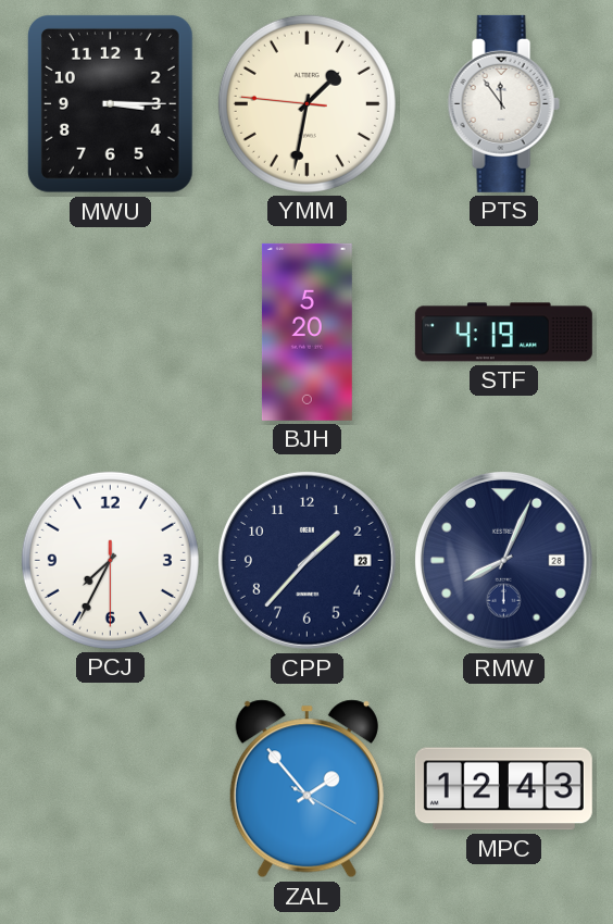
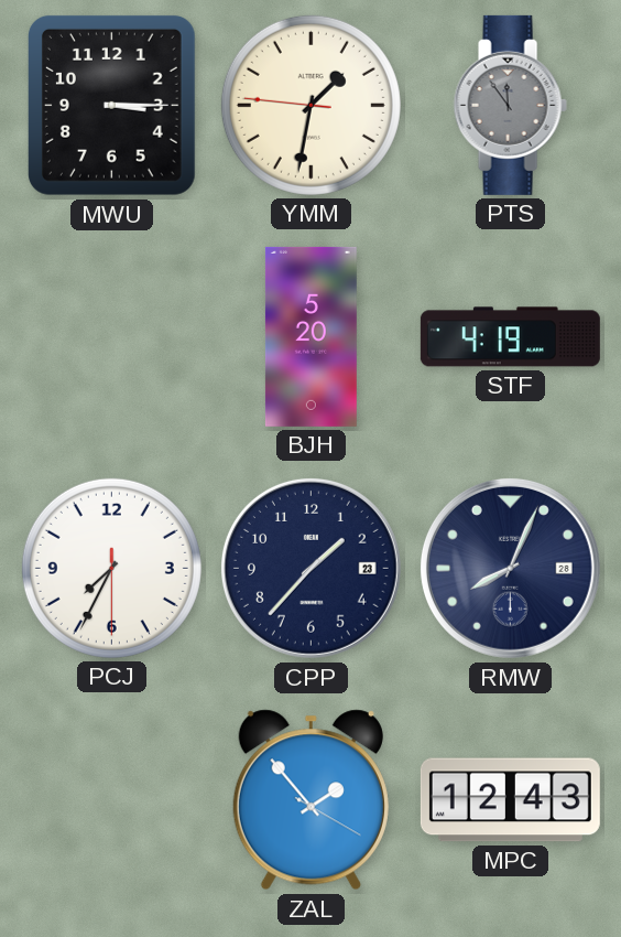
PTS dial: white -> grey (510, 105)
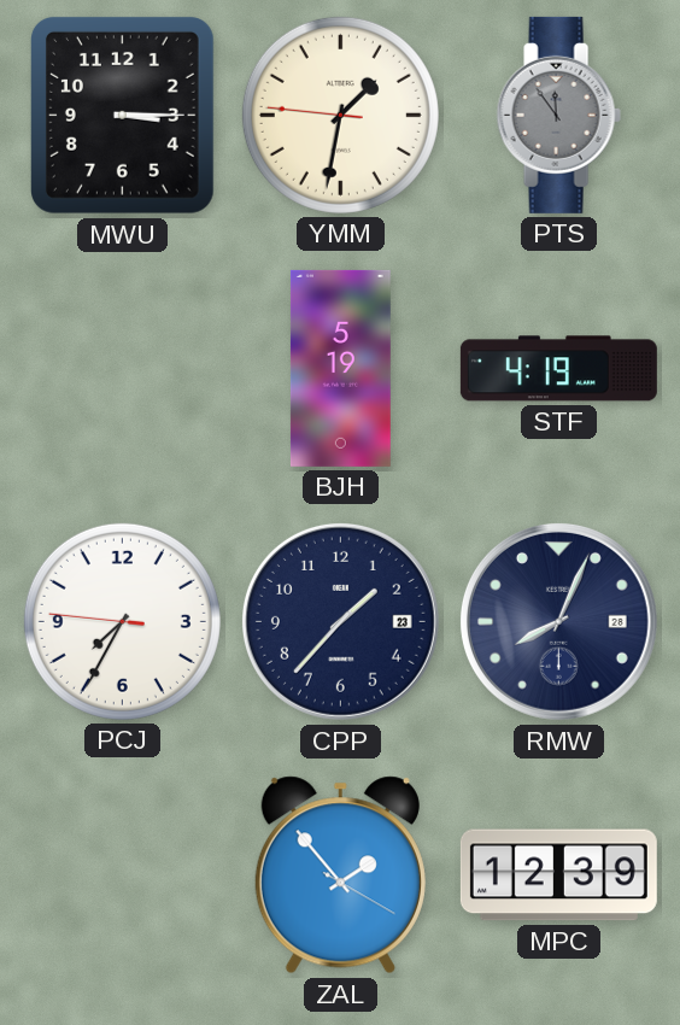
BJH: 5:20 -> 5:19 (340, 368)
PCJ: 7:34:30 -> 7:34:46 (122, 621)
MPC: 12:43 -> 12:39 (558, 875)
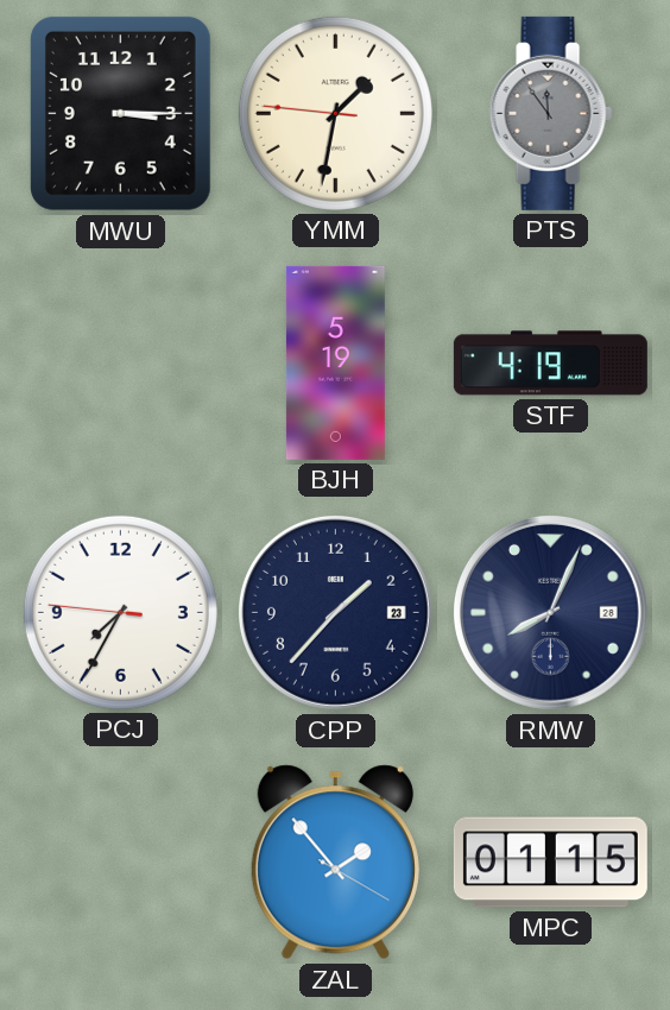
MPC: 12:39 -> 01:15 (550, 863)
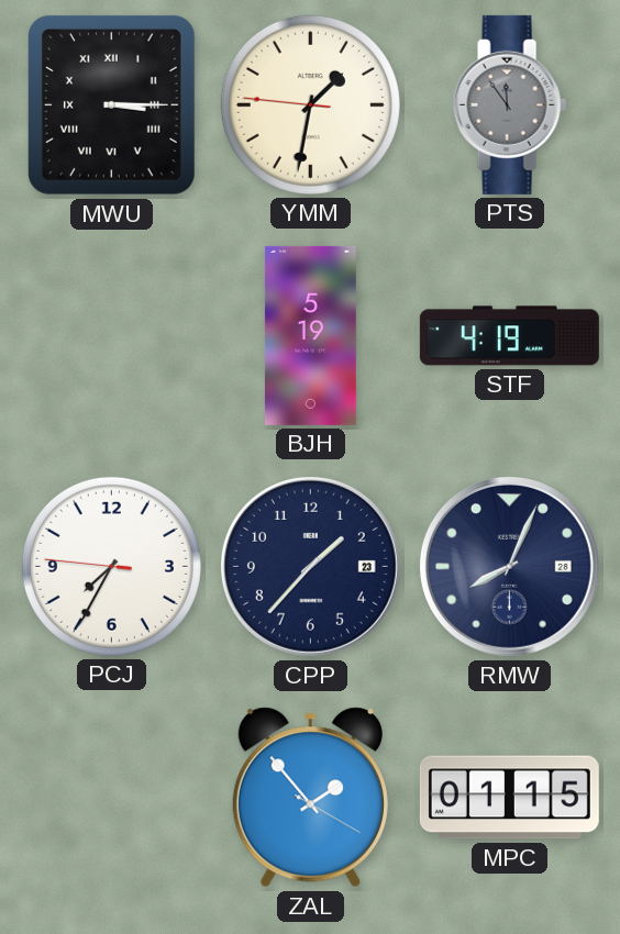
MWU numerals: Arabic -> Roman (111, 104)
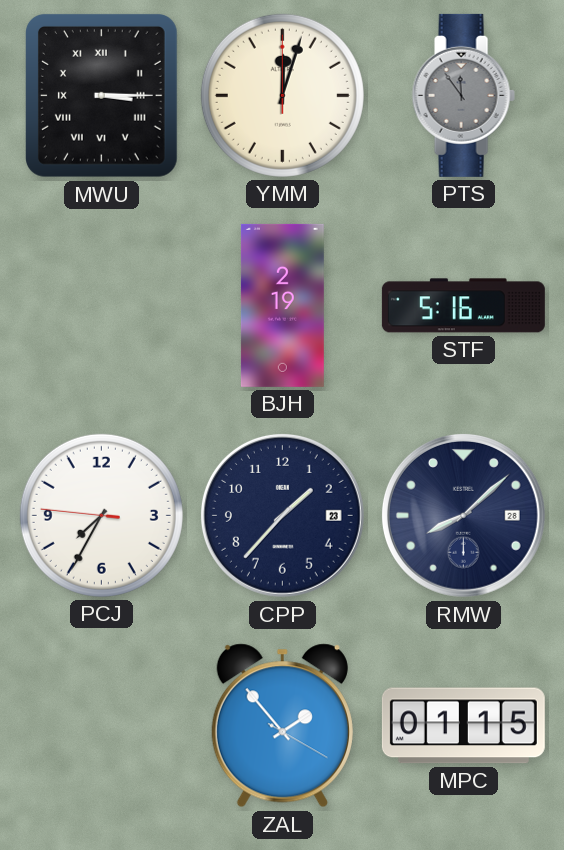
YMM: 1:31 -> 12:03 (282, 95)
BJH: 5:19 -> 2:19 (282, 305)
STF: 4:19 -> 5:16 (463, 306)
RMW: 8:04 -> 8:08 (463, 515)
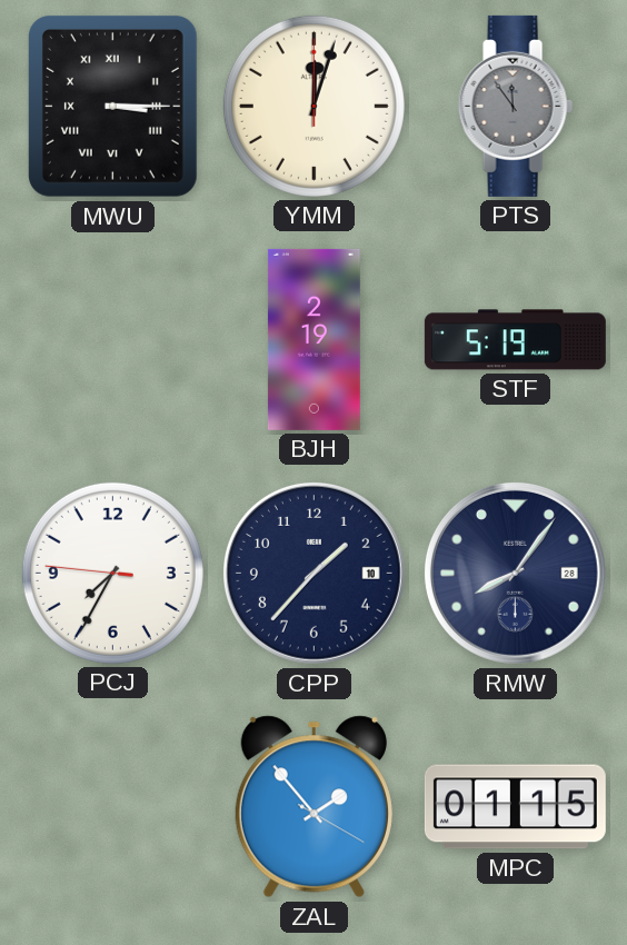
STF: 5:16 -> 5:19 (515, 340)
CPP date: 23 -> 10 (313, 573)
RMW: 8:08 -> 8:06 (515, 573)
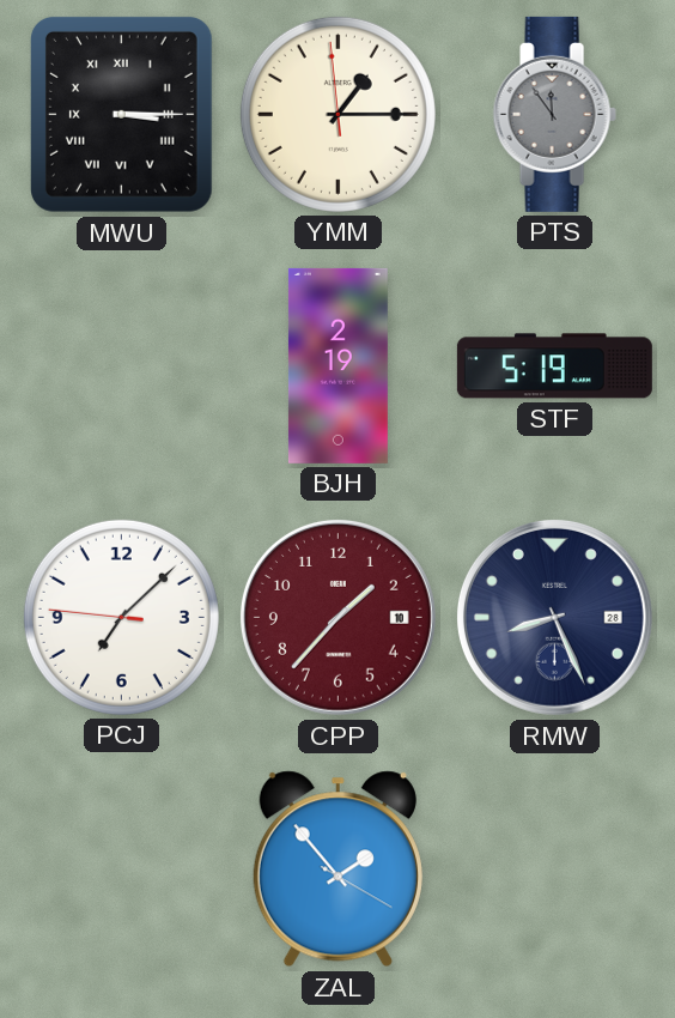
YMM: 12:03 -> 1:14 (337, 114)
PCJ: 7:34 -> 7:07 (121, 617)
CPP dial: navy -> burgundy (337, 617)
RMW: 8:06 -> 8:26 (554, 617)
MPC: 01:15 -> none (515, 807)
